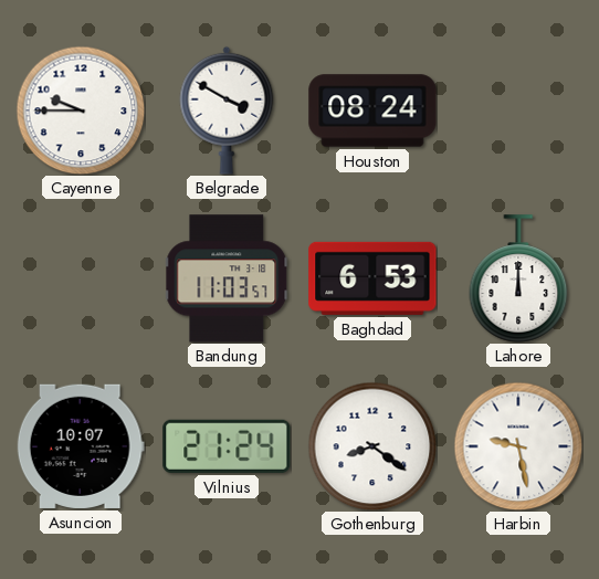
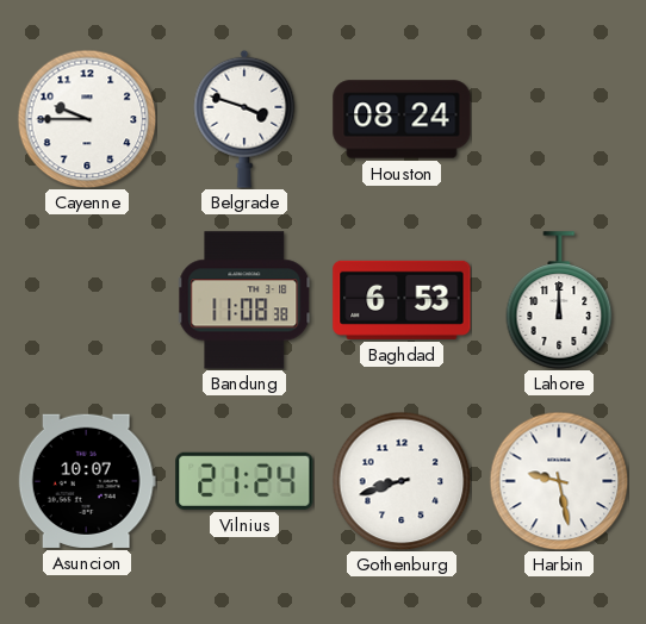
Belgrade: 3:50 -> 3:48 (244, 119)
Bandung: 11:03 -> 11:08 (246, 300)
Gothenburg: 8:21 -> 8:42 (402, 481)
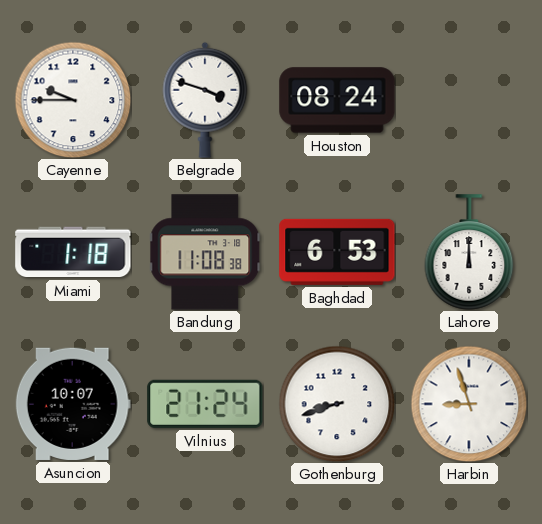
Miami: none -> 1:18 (73, 252)
Harbin: 9:28 -> 8:57 (469, 404)
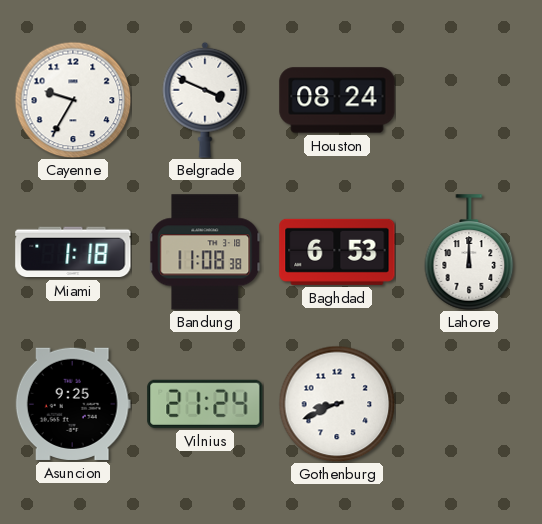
Cayenne: 9:45 -> 9:35 (73, 100)
Belgrade: 3:48 -> 3:49 (205, 100)
Asuncion: 10:07 -> 9:25 (73, 404)
Gothenburg: 8:42 -> 8:41 (337, 404)
Harbin: 8:57 -> none (469, 404)
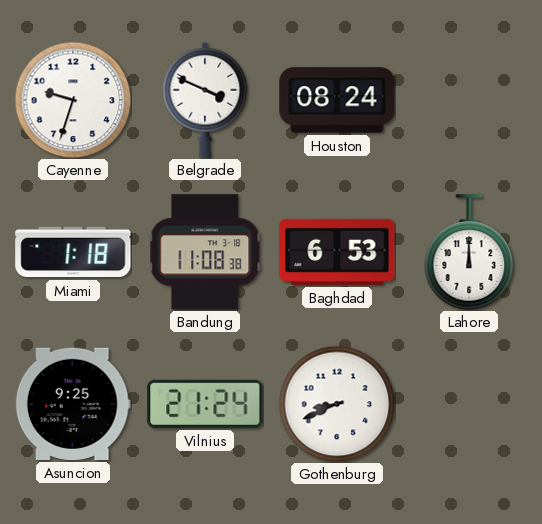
Cayenne: 9:35 -> 9:33 (73, 100)
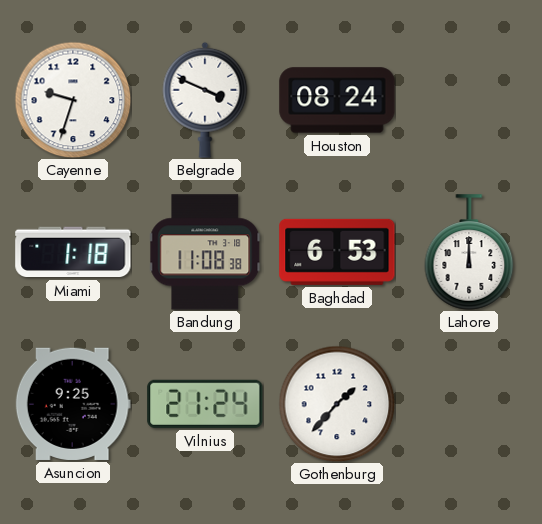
Gothenburg: 8:41 -> 1:37 (337, 404)
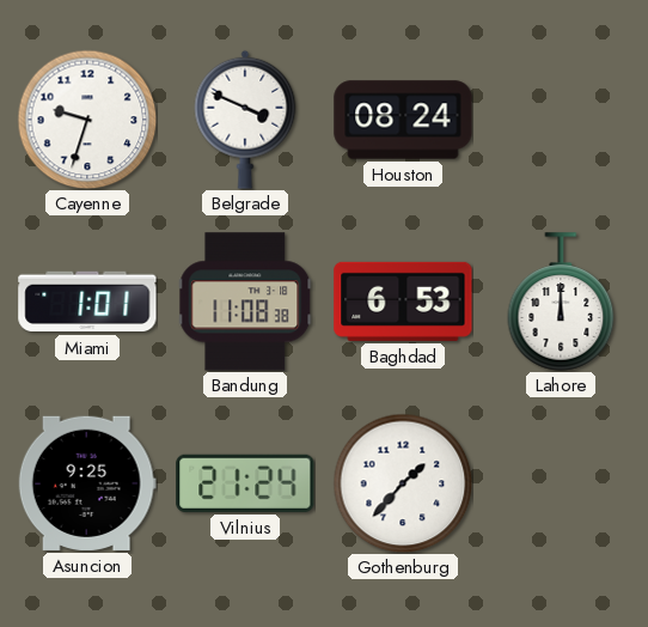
Miami: 1:18 -> 1:01 (87, 302)
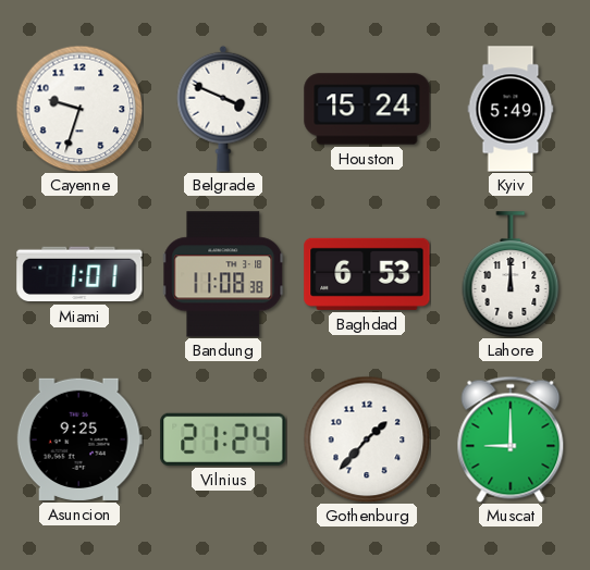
Houston: 08:24 -> 15:24 (367, 109)
Kyiv: none -> 5:49 (511, 109)
Muscat: none -> 9:00 (511, 439)
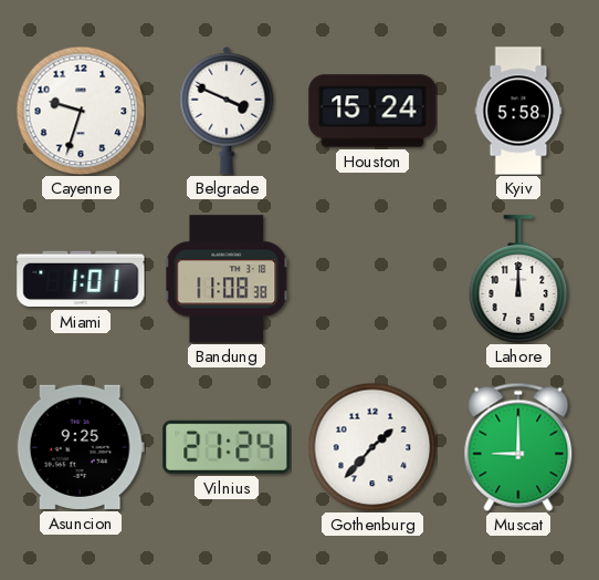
Kyiv: 5:49 -> 5:58 (518, 111)
Baghdad: 6:53 -> none (367, 274)
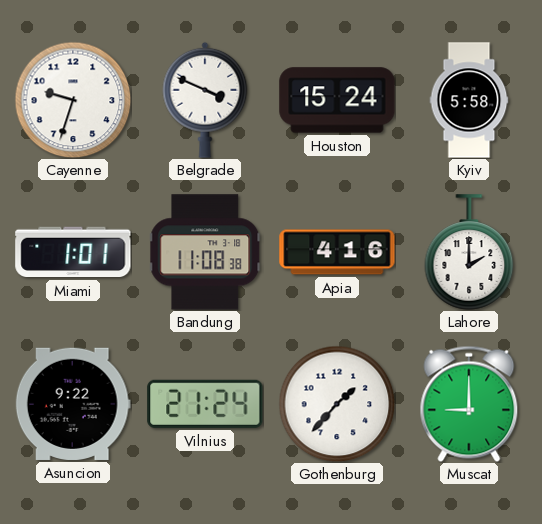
Apia: none -> 4:16 (337, 252)
Lahore: 12:00 -> 2:00 (469, 252)
Asuncion: 9:25 -> 9:22 (73, 404)
